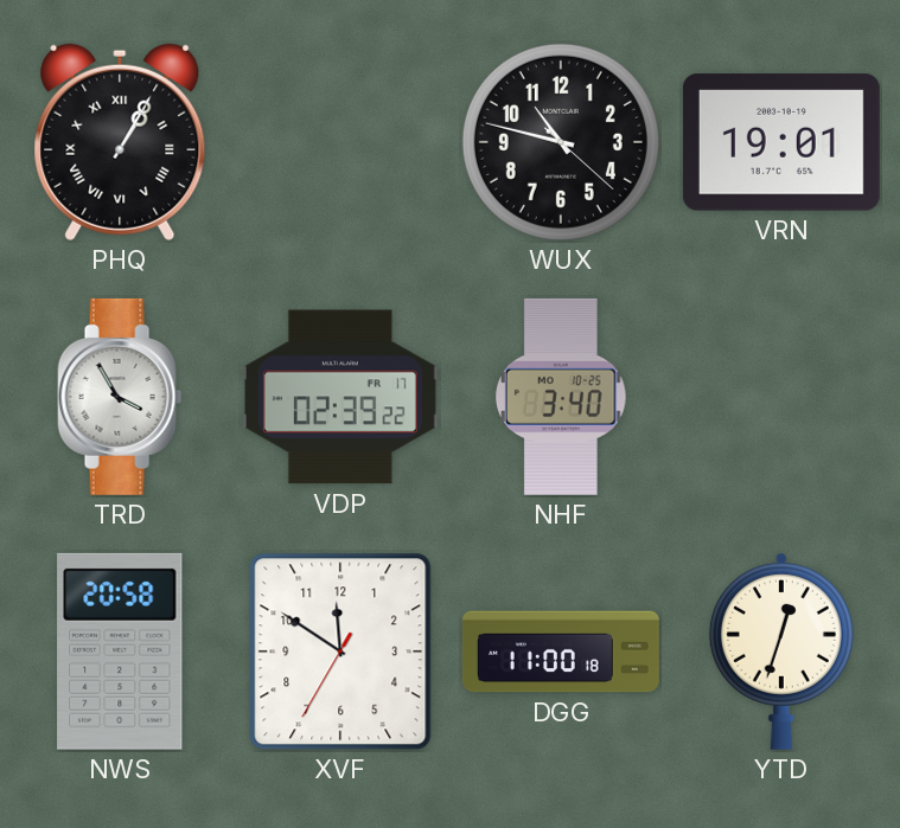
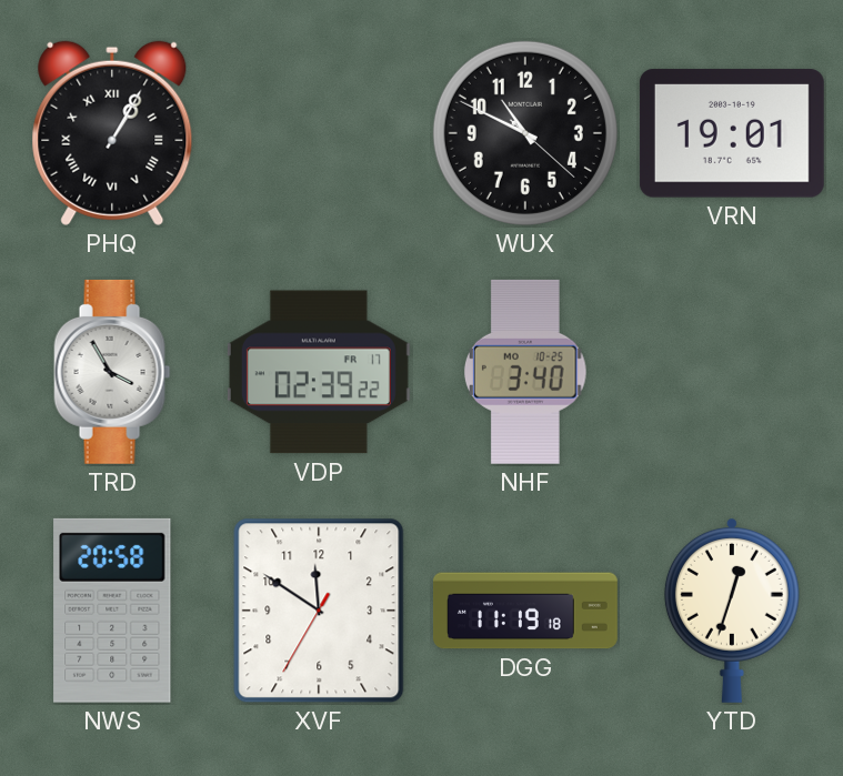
WUX: 10:47 -> 10:49 (525, 133)
DGG: 11:00 -> 11:19 (525, 611)
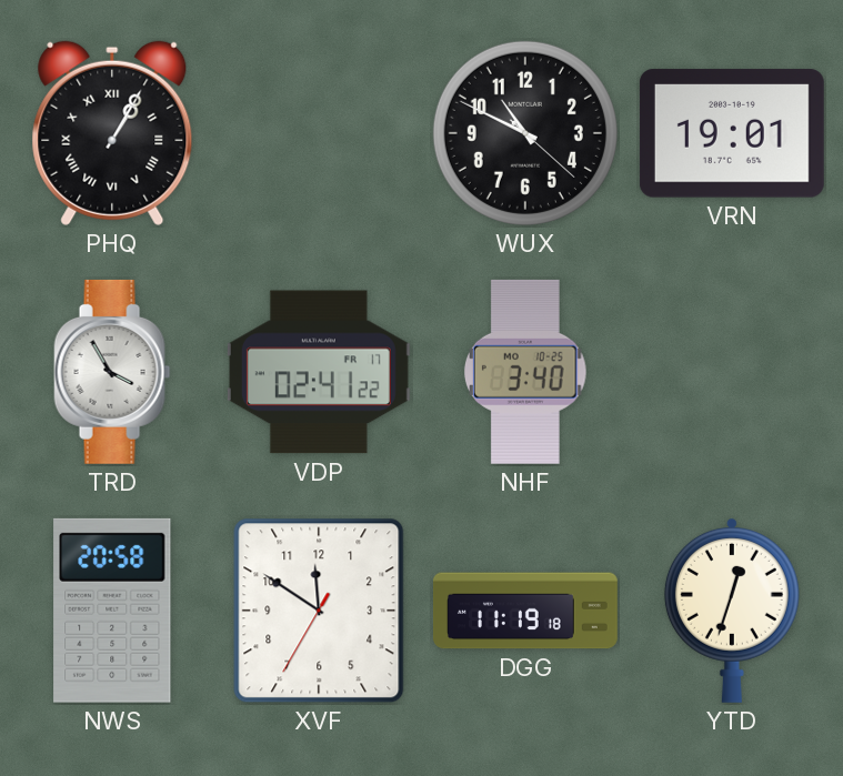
VDP: 02:39 -> 02:41 (319, 372)
